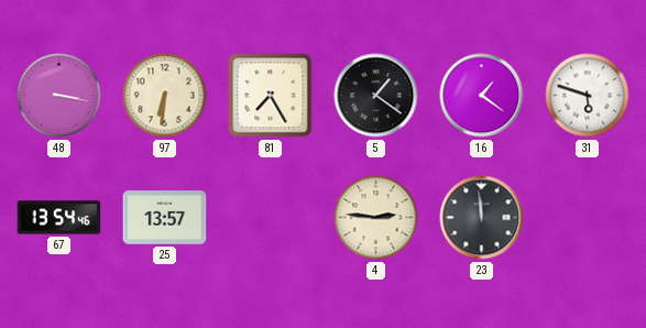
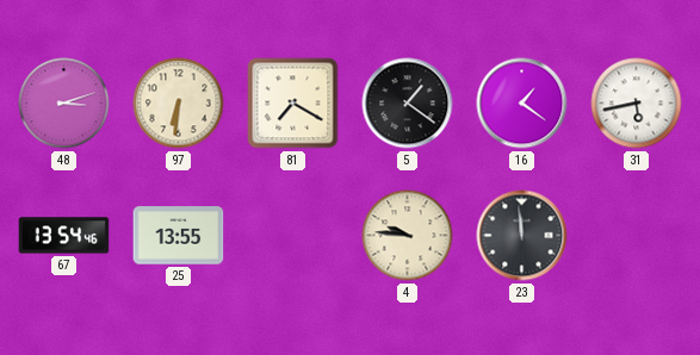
48: 3:17 -> 3:12 (64, 104)
81: 7:25 -> 7:20 (293, 104)
31: 5:48 -> 5:43 (637, 104)
25: 13:57 -> 13:55 (179, 236)
4: 2:46 -> 9:46 (408, 236)
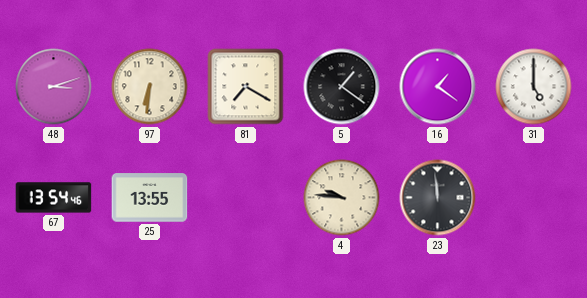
31: 5:43 -> 5:00 (534, 87)
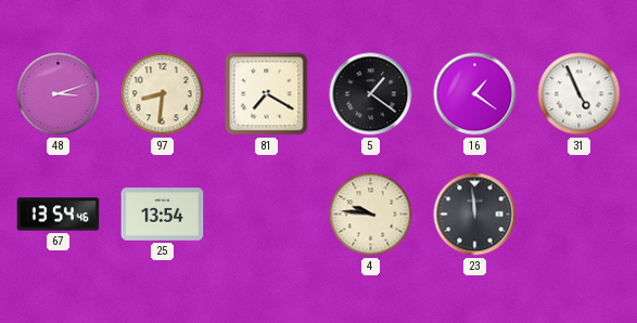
97: 6:31 -> 8:31 (163, 94)
31: 5:00 -> 4:56 (579, 94)
25: 13:55 -> 13:54 (163, 215)
